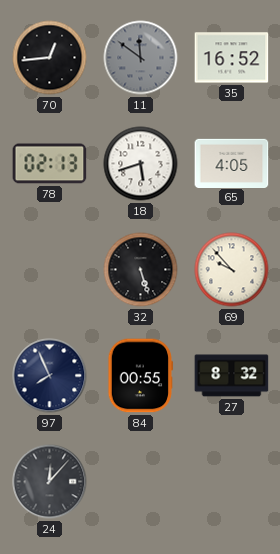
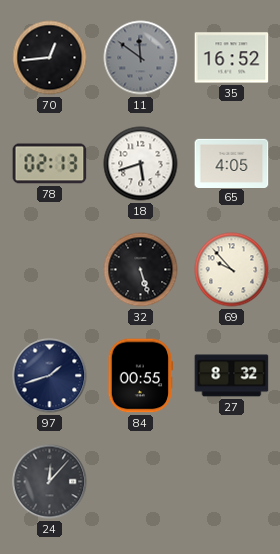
97: 7:56 -> 1:42 (50, 376)
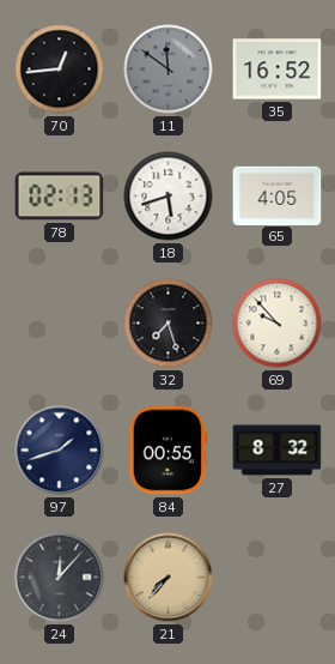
32: 5:27 -> 7:27 (169, 324)
21: none -> 7:37 (169, 578)
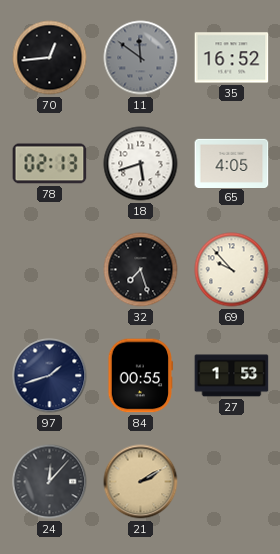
27: 8:32 -> 1:53 (232, 376)
21: 7:37 -> 2:10 (141, 482)
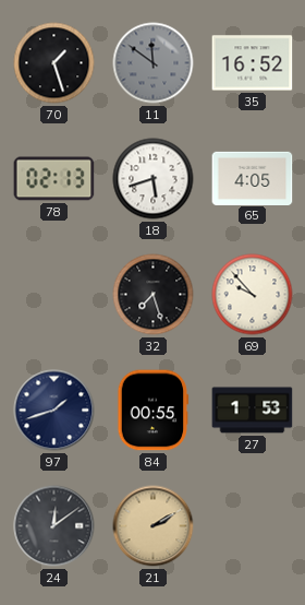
70: 12:44 -> 1:27 (54, 63)
24: 12:07 -> 12:09 (54, 526)
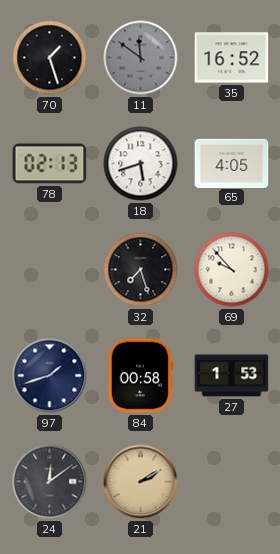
84: 00:55 -> 00:58 (141, 376)
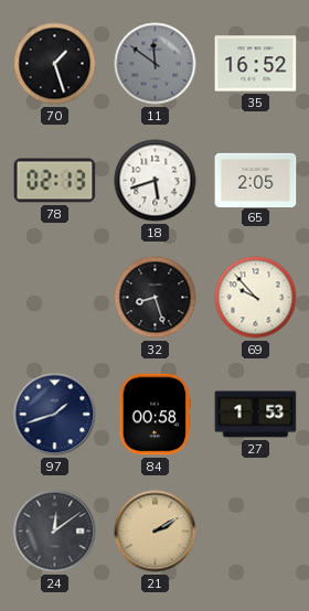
65: 4:05 -> 2:05 (256, 180)
32: 7:27 -> 8:27 (156, 298)
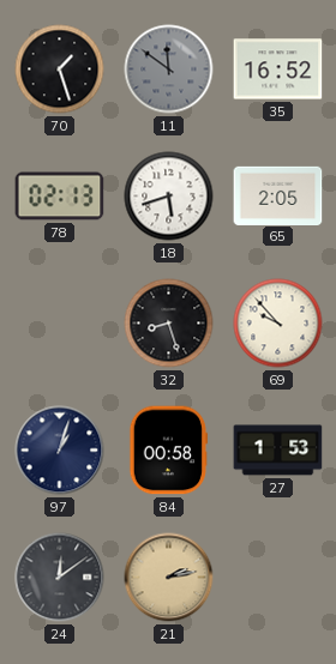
97: 1:42 -> 1:03 (60, 451)
21: 2:10 -> 2:13 (169, 578)
